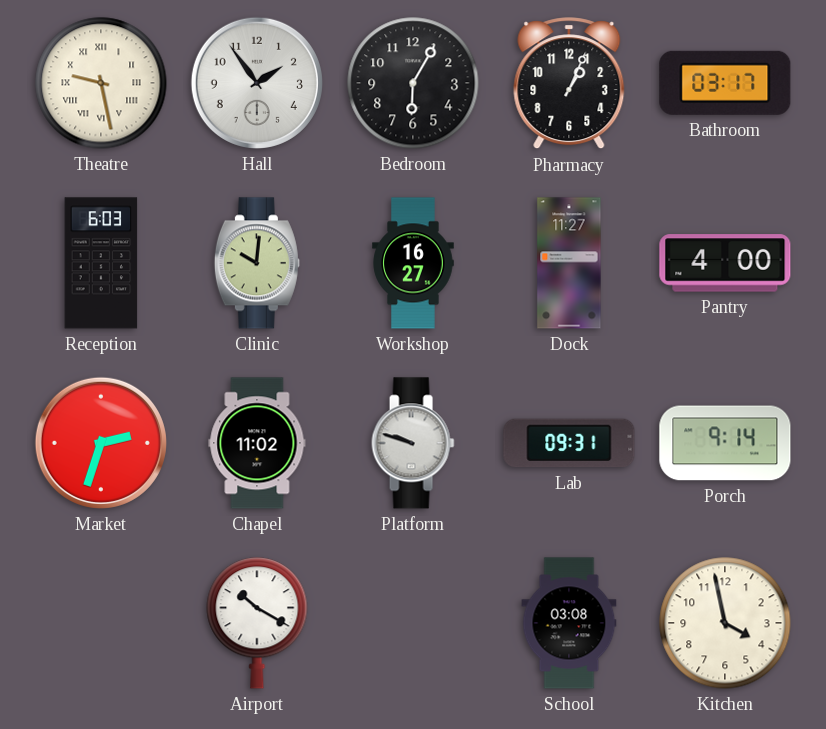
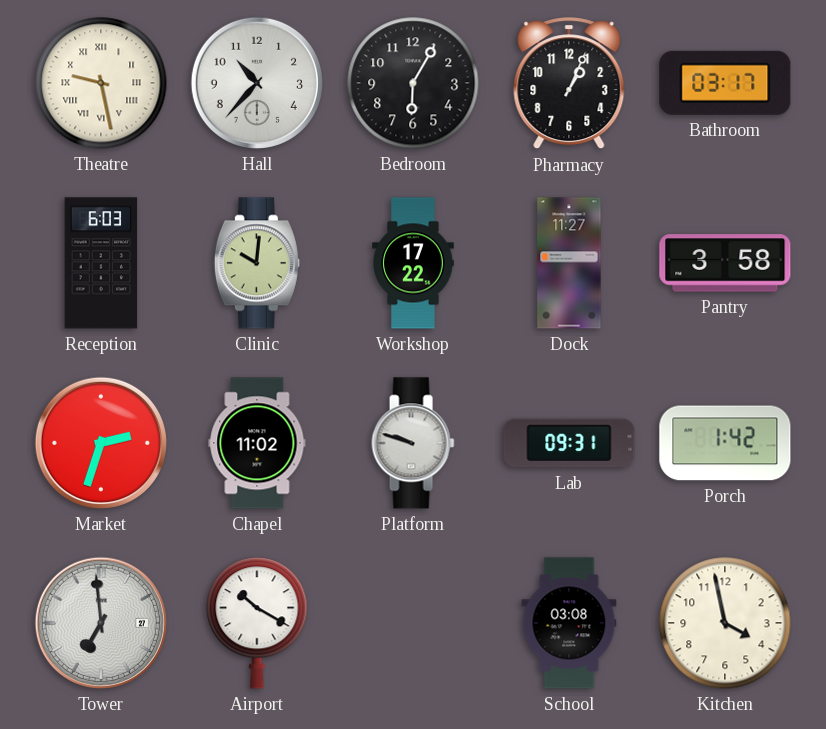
Hall: 1:54 -> 10:37 (257, 83)
Workshop: 16:27 -> 17:22 (413, 263)
Pantry: 4:00 -> 3:58 (725, 263)
Porch: 9:14 -> 1:42 (725, 443)
Tower: none -> 6:59 (101, 623)
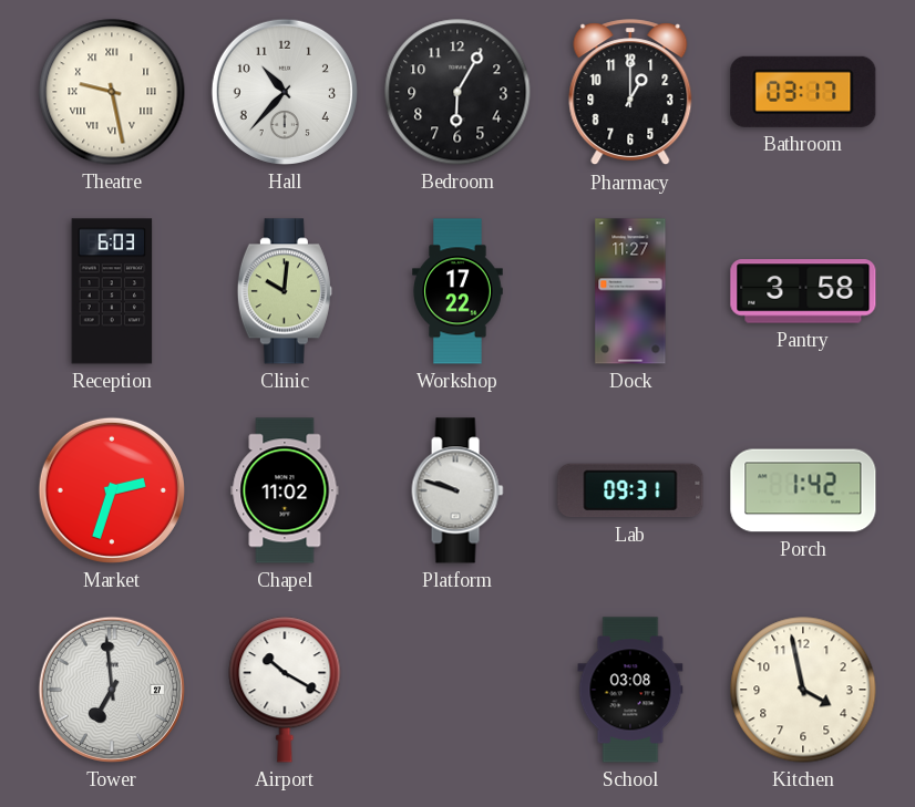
Pharmacy: 1:04 -> 1:00 (630, 93)
